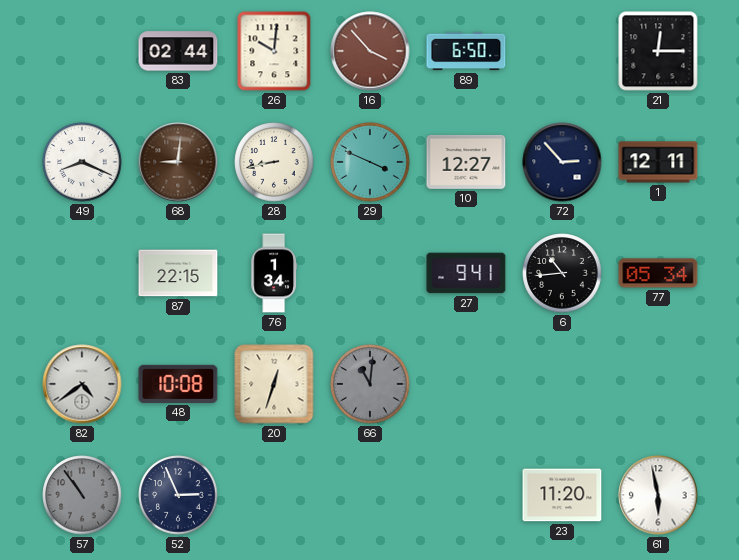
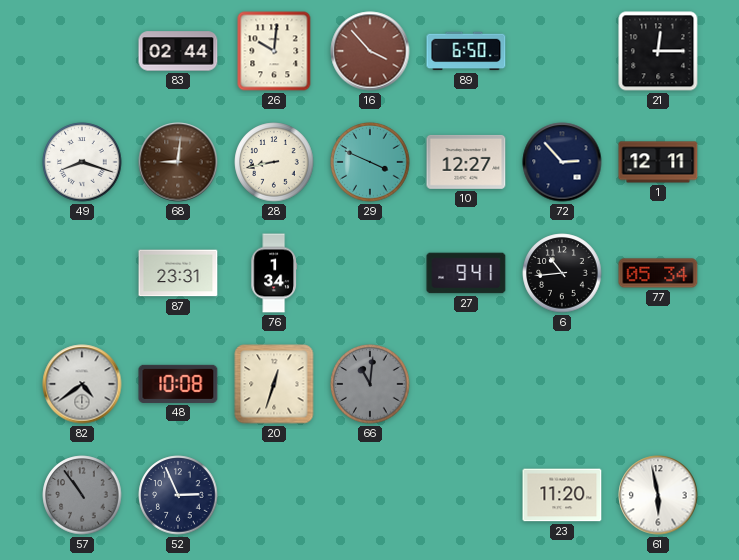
49: 8:19 -> 8:18 (82, 162)
87: 22:15 -> 23:31 (178, 273)
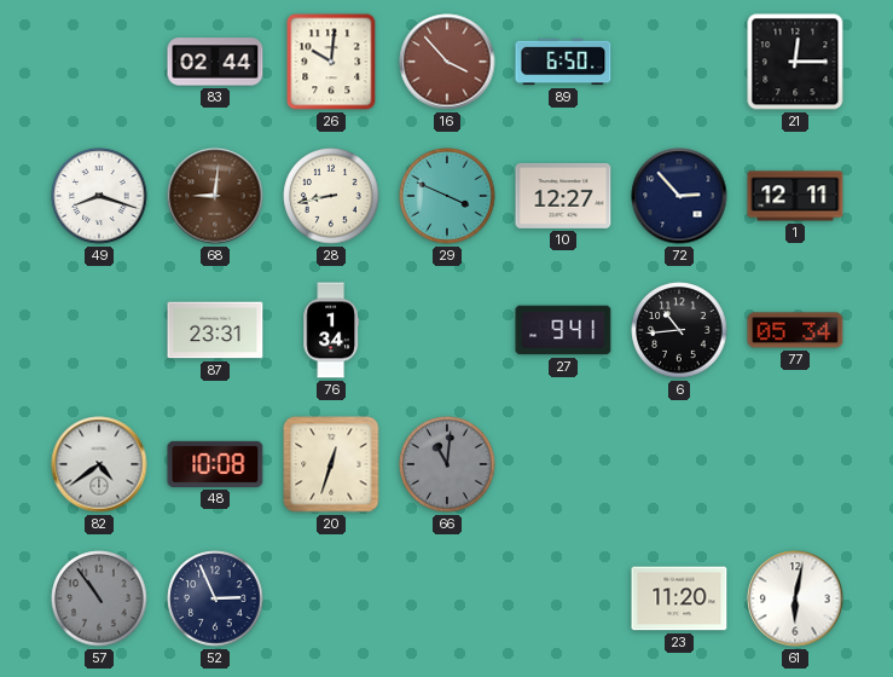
61: 5:58 -> 6:02 (795, 598)
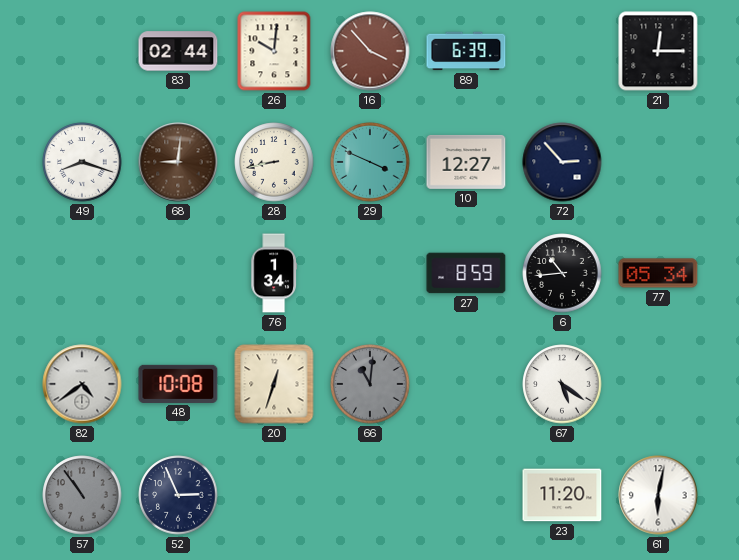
89: 6:50 -> 6:39 (466, 51)
1: 12:11 -> none (795, 196)
87: 23:31 -> none (215, 330)
27: 9:41 -> 8:59 (466, 273)
67: none -> 5:21 (562, 384)
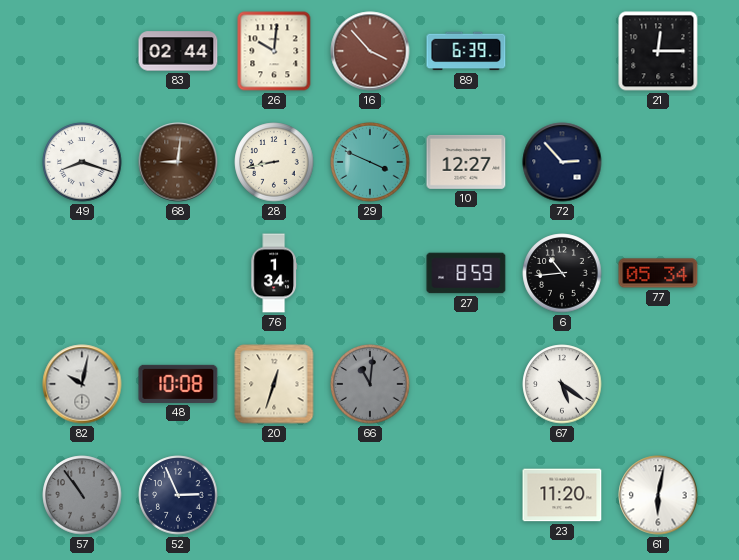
82: 4:39 -> 10:02 (82, 384)
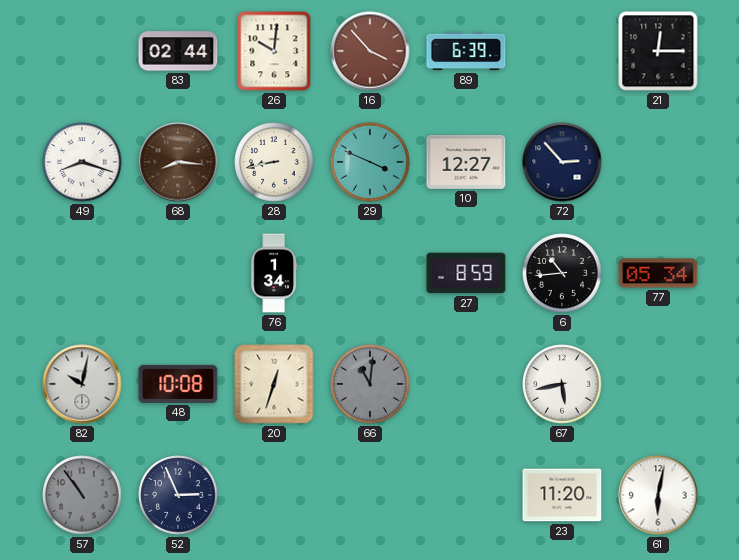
68: 9:01 -> 8:16 (178, 162)
67: 5:21 -> 5:43 (562, 384)
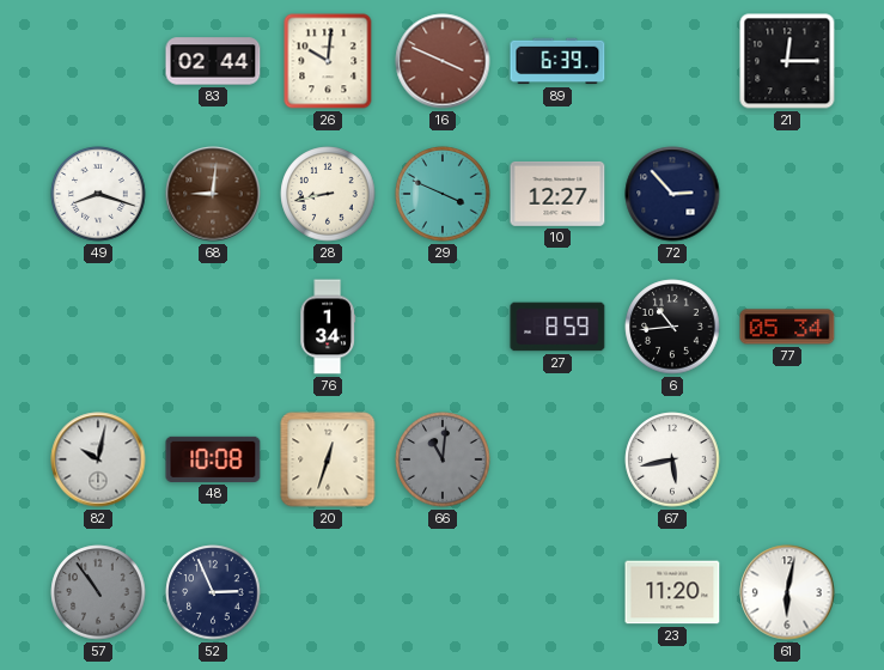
16: 3:53 -> 3:49 (443, 61)
68: 8:16 -> 9:01 (213, 194)
